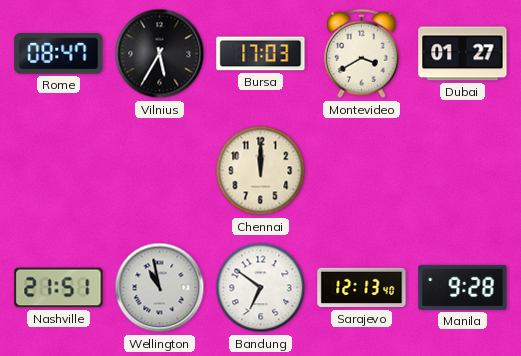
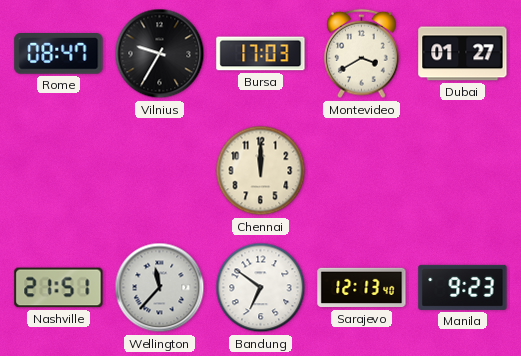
Vilnius: 5:35 -> 9:35 (160, 54)
Wellington: 10:58 -> 11:37 (160, 288)
Manila: 9:28 -> 9:23 (463, 287)
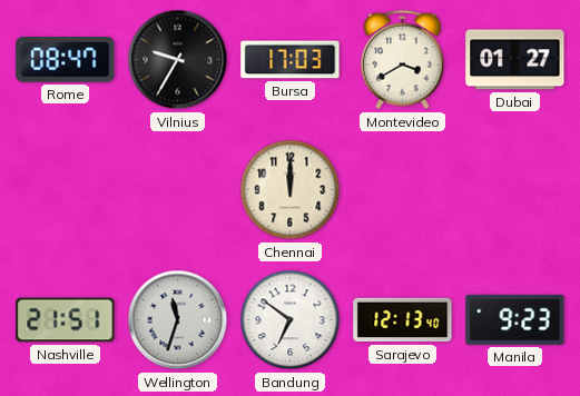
Wellington: 11:37 -> 11:33 (178, 320)
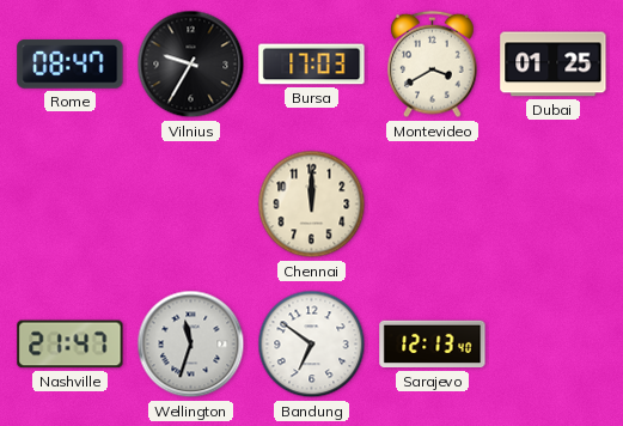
Dubai: 01:27 -> 01:25 (554, 65)
Nashville: 21:51 -> 21:47 (71, 345)
Manila: 9:23 -> none (515, 319)
